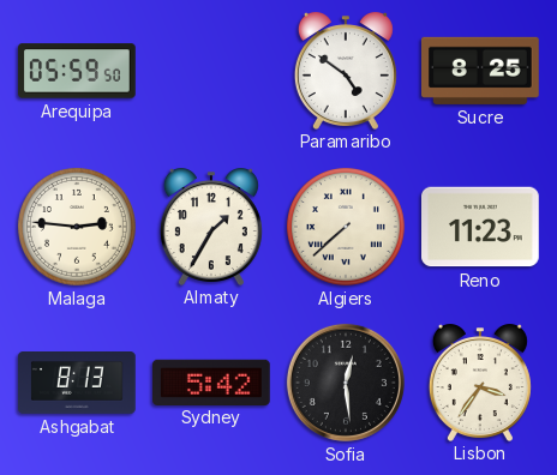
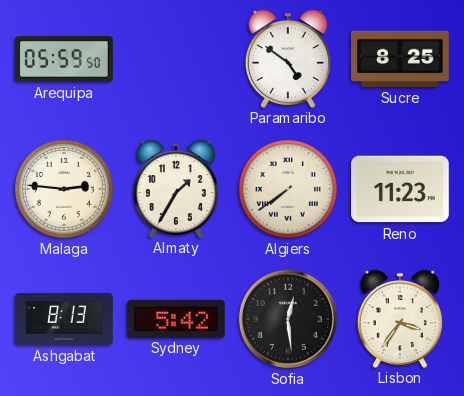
Algiers: 7:38 -> 7:39 (288, 189)
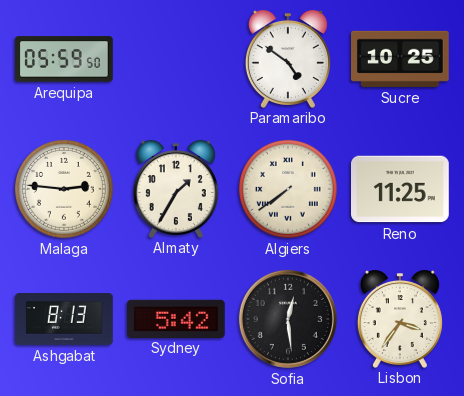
Sucre: 8:25 -> 10:25 (401, 59)
Reno: 11:23 -> 11:25 (401, 189)
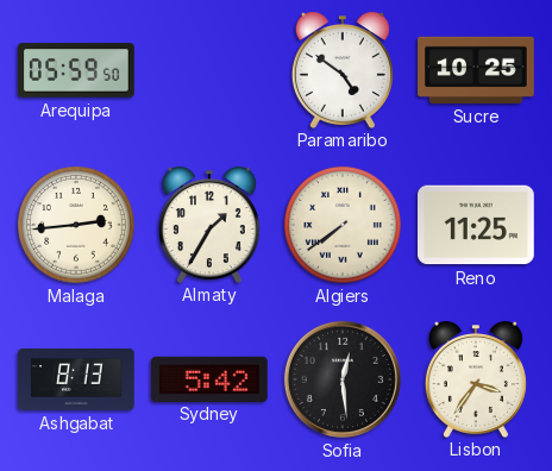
Malaga: 2:46 -> 2:44 (76, 225)
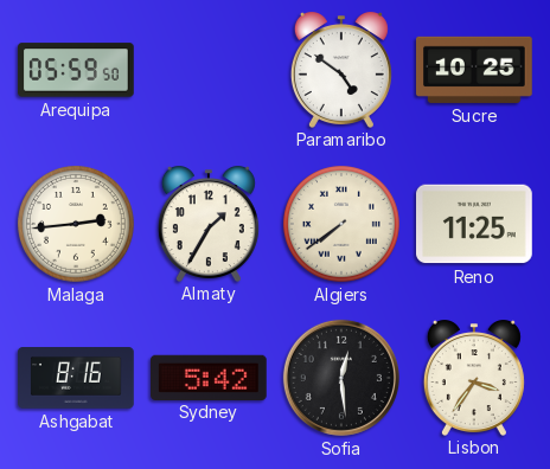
Ashgabat: 8:13 -> 8:16 (76, 379)
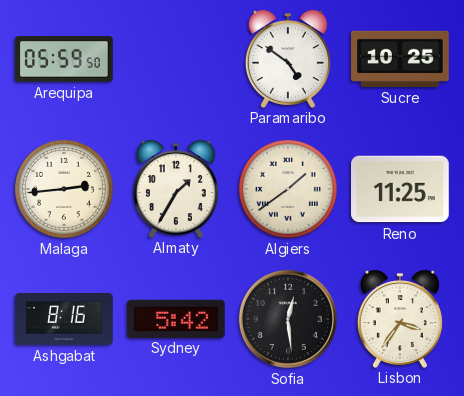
Algiers: 7:39 -> 1:39 (288, 189)
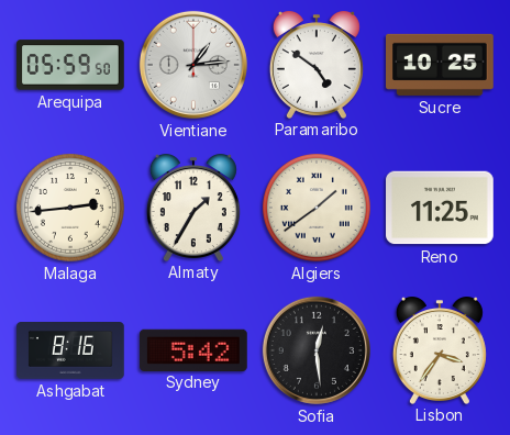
Vientiane: none -> 1:14 (193, 65)
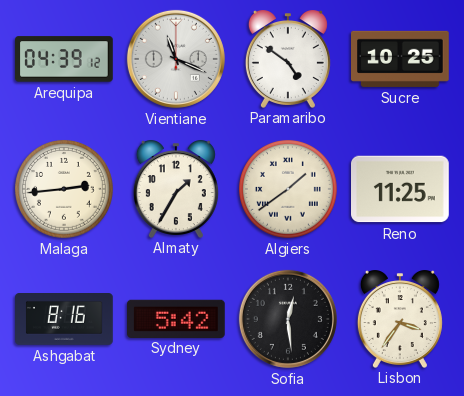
Arequipa: 05:59 -> 04:39 (64, 59)
Vientiane: 1:14 -> 11:19 (176, 59)
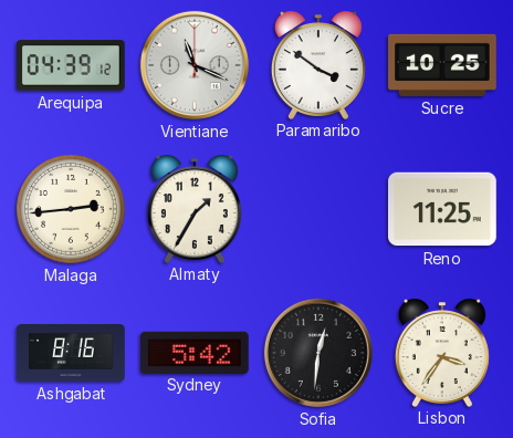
Paramaribo: 4:51 -> 3:51 (318, 65)
Algiers: 1:39 -> none (288, 189)
Sofia: 12:29 -> 12:31 (318, 353)
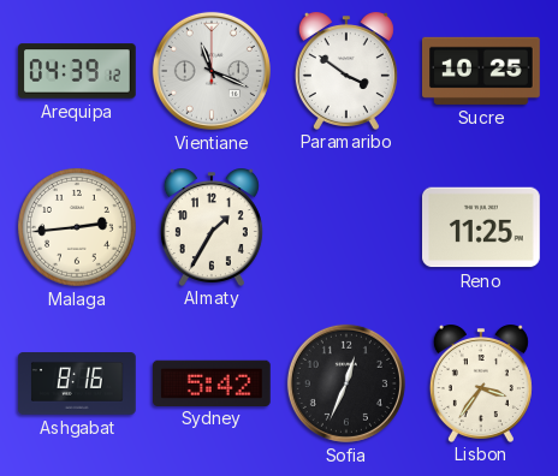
Sofia: 12:31 -> 12:34 (346, 383)
